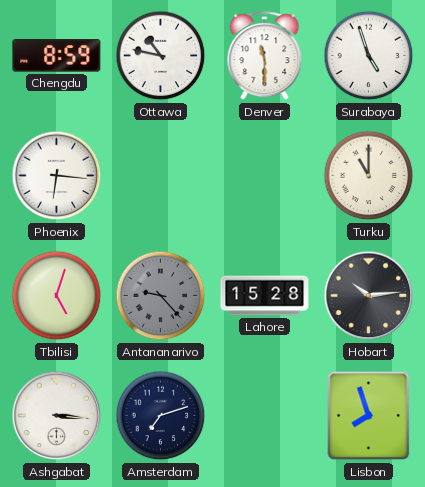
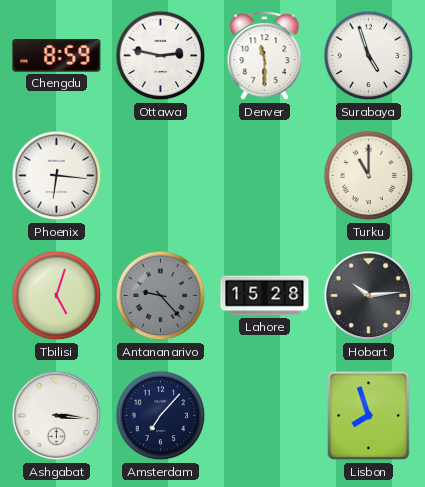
Ottawa: 10:47 -> 2:47 (161, 56)
Amsterdam: 7:12 -> 7:07 (161, 416)
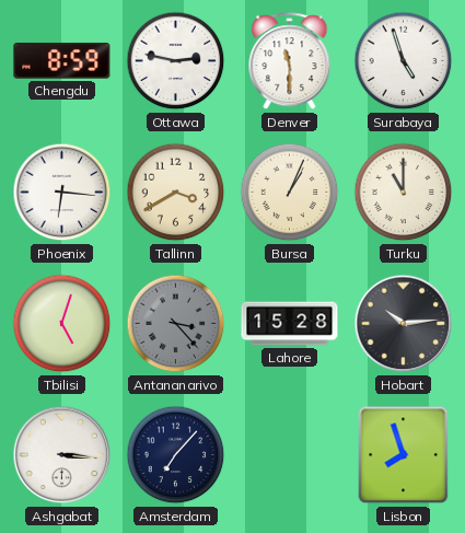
Tallinn: none -> 3:40 (176, 193)
Bursa: none -> 1:04 (290, 193)
Antananarivo: 9:23 -> 3:23 (176, 324)
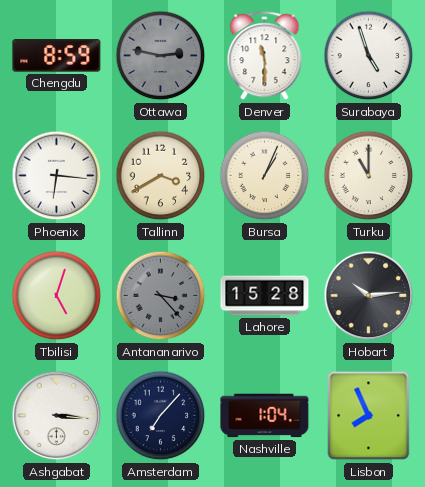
Ottawa dial: white -> grey (161, 56)
Nashville: none -> 1:04 (265, 416)
Lisbon: 7:57 -> 7:56 (369, 416)
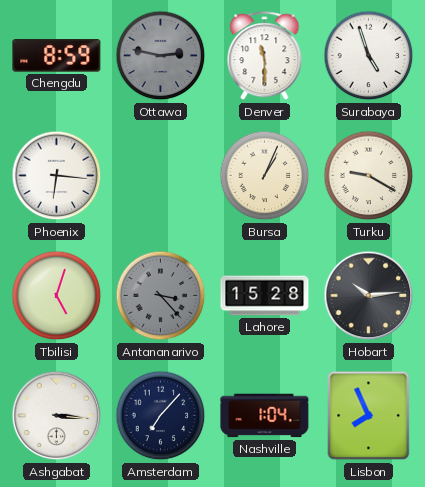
Tallinn: 3:40 -> none (161, 176)
Turku: 11:00 -> 9:20 (369, 176)
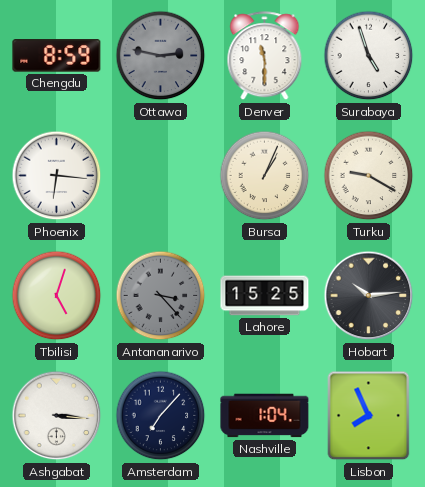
Lahore: 15:28 -> 15:25 (265, 296)
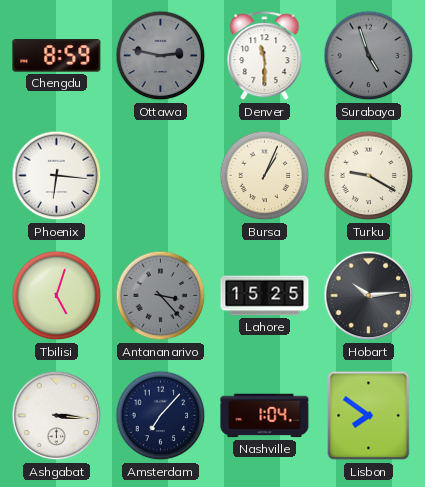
Surabaya dial: white -> grey (369, 56)
Lisbon: 7:56 -> 7:51 (369, 416)
